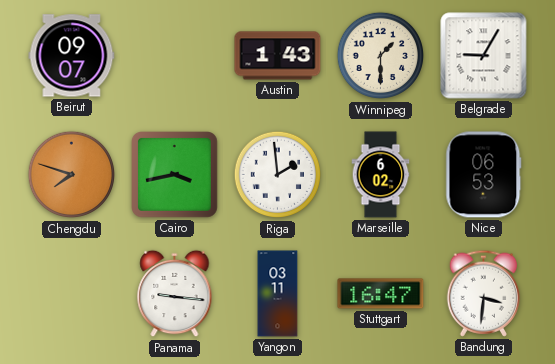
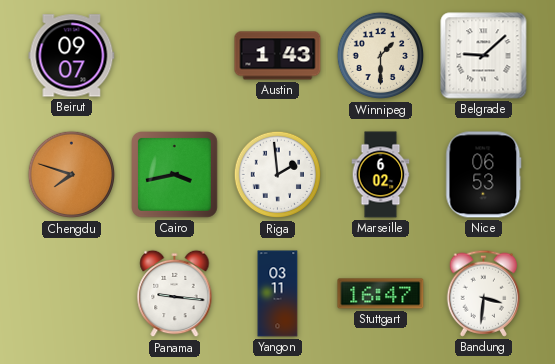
Belgrade: 9:05 -> 9:08 (484, 56)
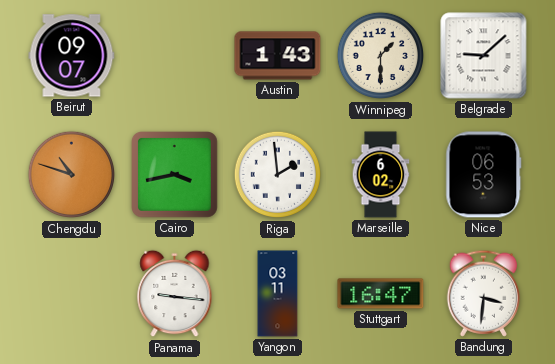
Chengdu: 7:48 -> 10:48 (72, 175)
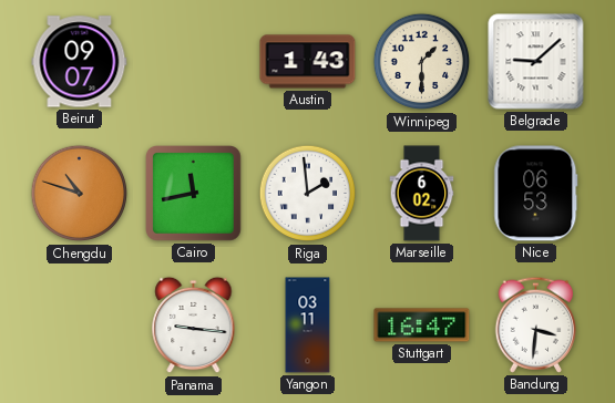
Cairo: 3:43 -> 11:43 (194, 194)
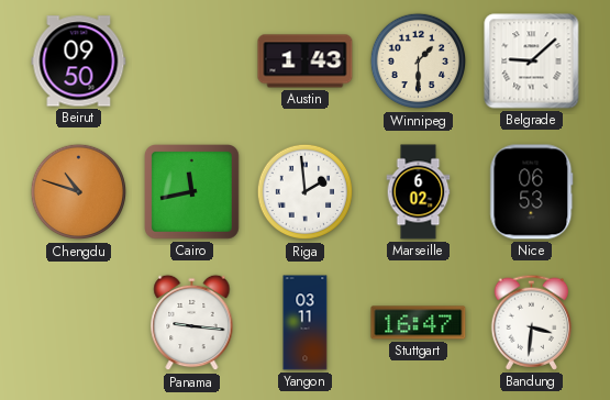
Beirut: 09:07 -> 09:50 (79, 62)
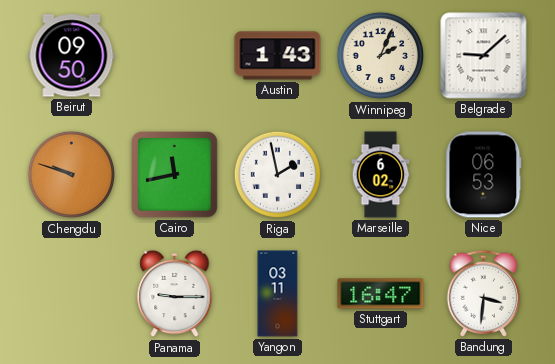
Winnipeg: 1:30 -> 2:04 (381, 56)
Chengdu: 10:48 -> 9:48 (72, 175)
Riga: 1:59 -> 1:58 (278, 175)
Panama: 9:16 -> 9:15 (175, 294)
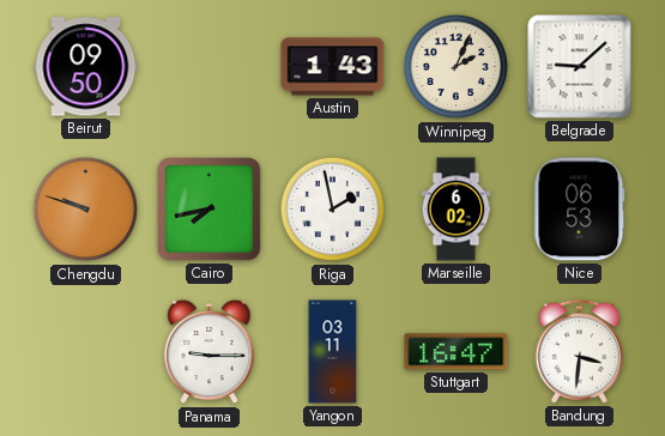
Cairo: 11:43 -> 7:43 (210, 210)
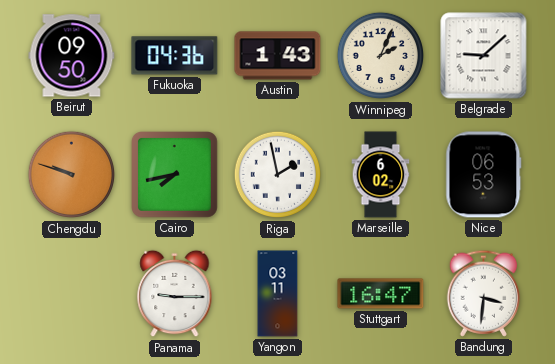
Fukuoka: none -> 04:36 (175, 56)
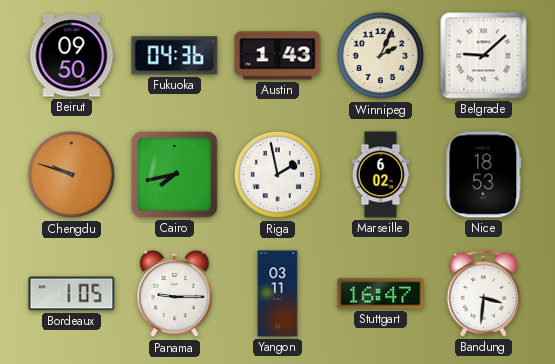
Nice: 06:53 -> 18:53 (484, 175)
Bordeaux: none -> 1:05 (72, 294)
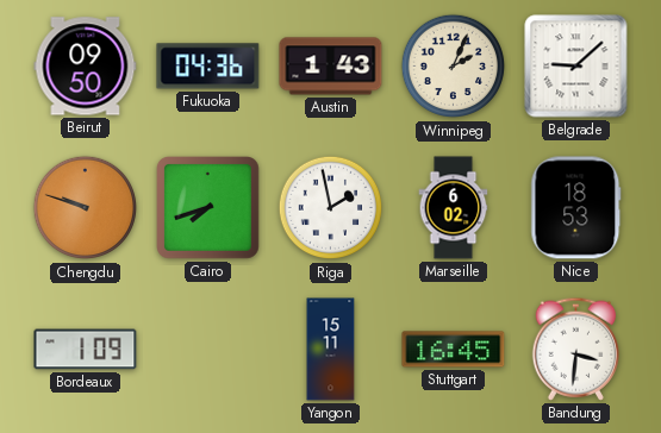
Cairo: 7:43 -> 7:42 (208, 208)
Bordeaux: 1:05 -> 1:09 (86, 350)
Panama: 9:15 -> none (175, 294)
Yangon: 03:11 -> 15:11 (331, 350)
Stuttgart: 16:47 -> 16:45 (454, 350)
